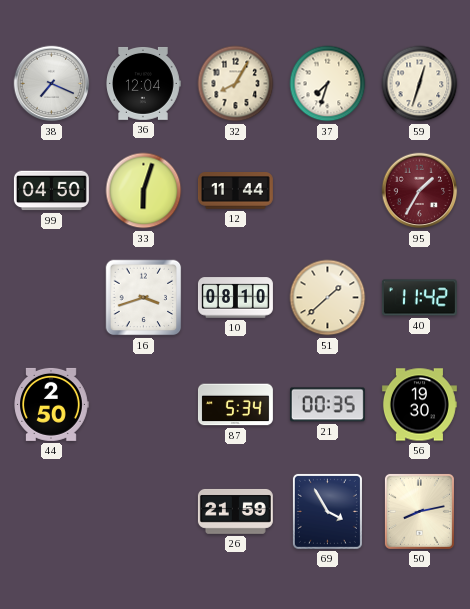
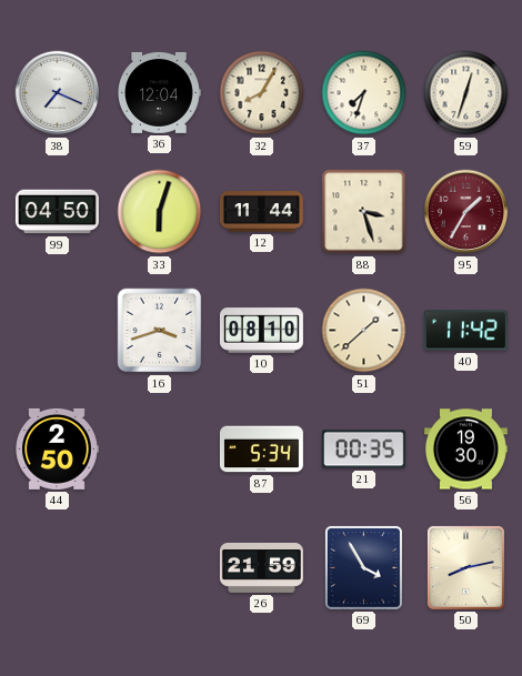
88: none -> 3:27 (364, 212)
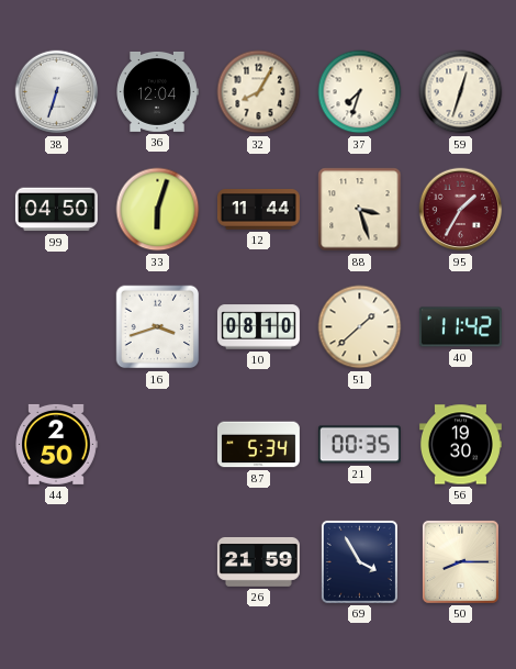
38: 7:19 -> 6:33 (57, 92)
50: 8:13 -> 8:15 (460, 561)
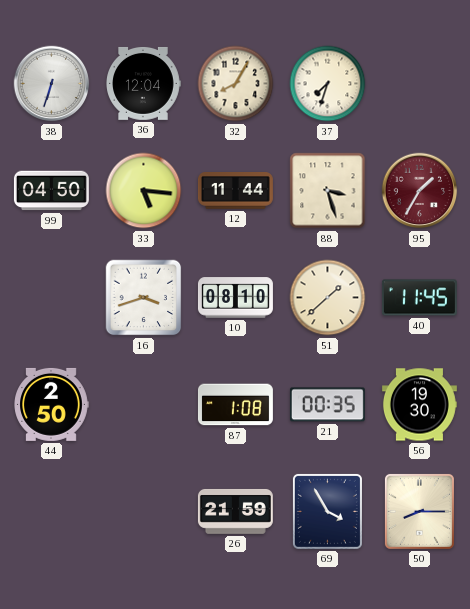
59: 12:33 -> none (461, 92)
33: 6:03 -> 5:16 (144, 191)
40: 11:42 -> 11:45 (419, 298)
87: 5:34 -> 1:08 (235, 405)
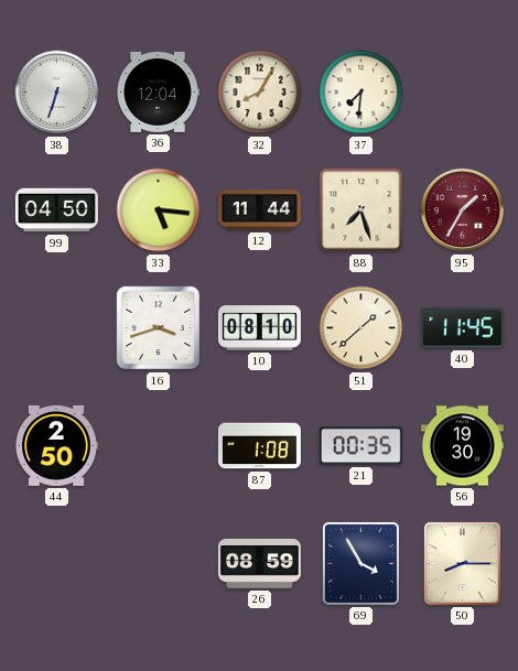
37: 7:33 -> 7:31 (361, 93)
88: 3:27 -> 7:27 (361, 210)
26: 21:59 -> 08:59 (259, 563)
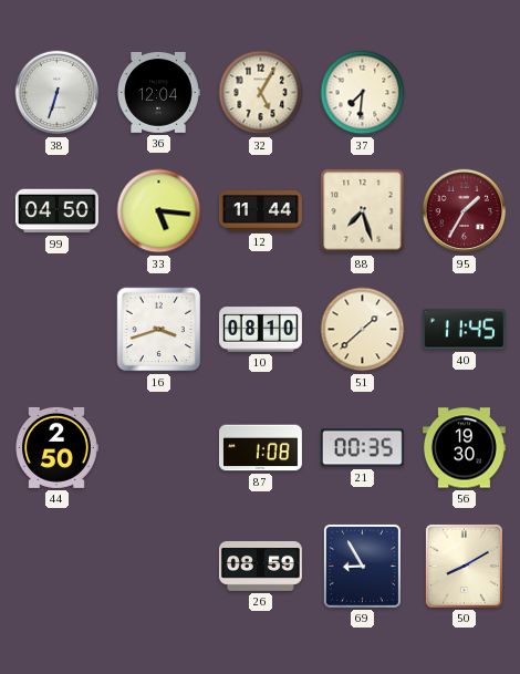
32: 8:05 -> 5:05 (261, 93)
69: 3:55 -> 8:55 (362, 566)
50: 8:15 -> 8:10 (464, 566)
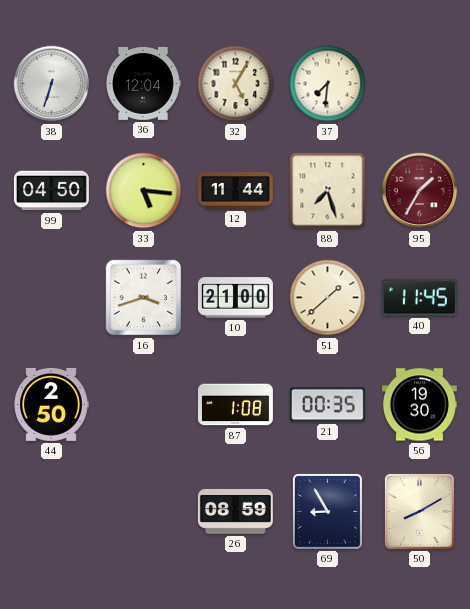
10: 08:10 -> 21:00 (235, 298)
